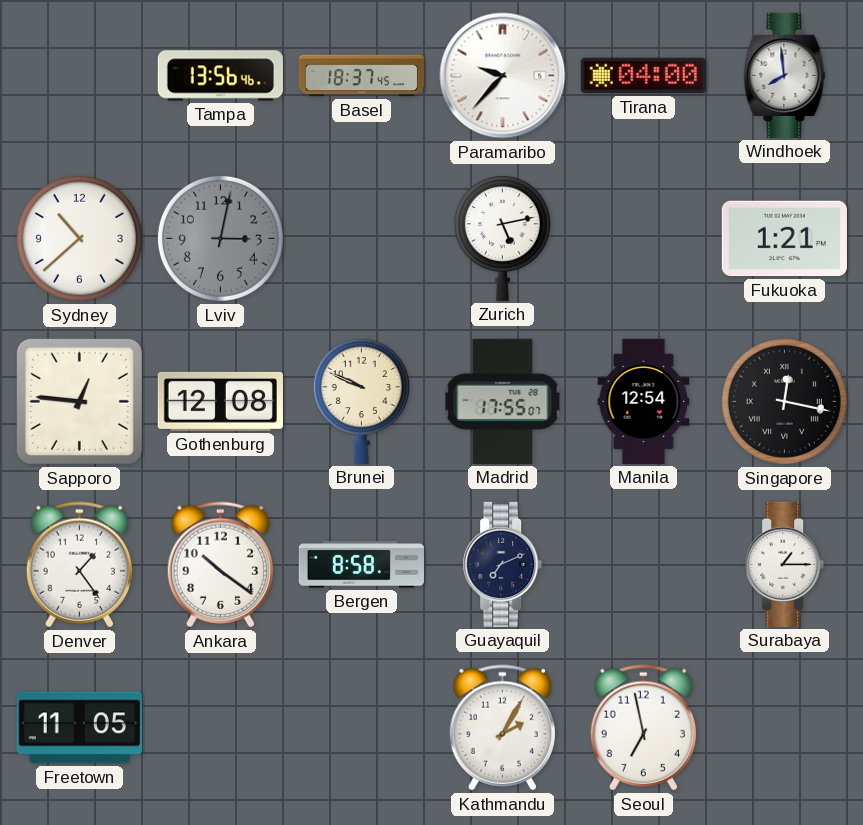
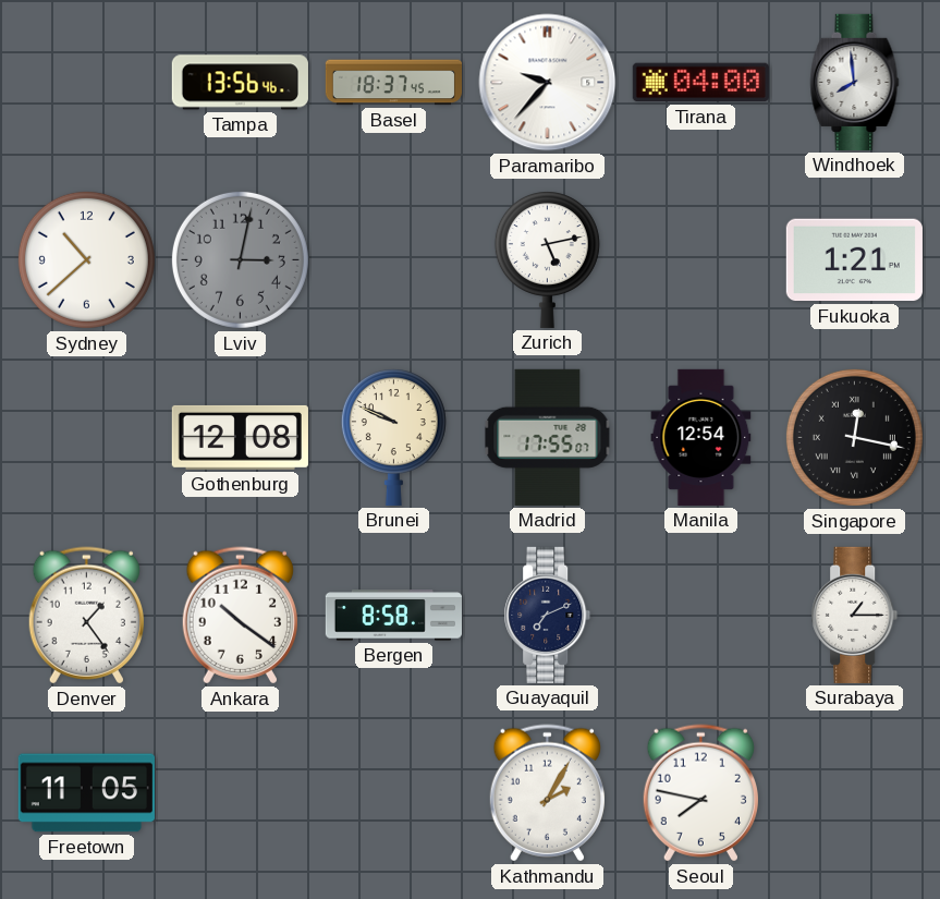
Sapporo: 12:46 -> none (79, 401)
Seoul: 6:58 -> 7:47 (700, 793)
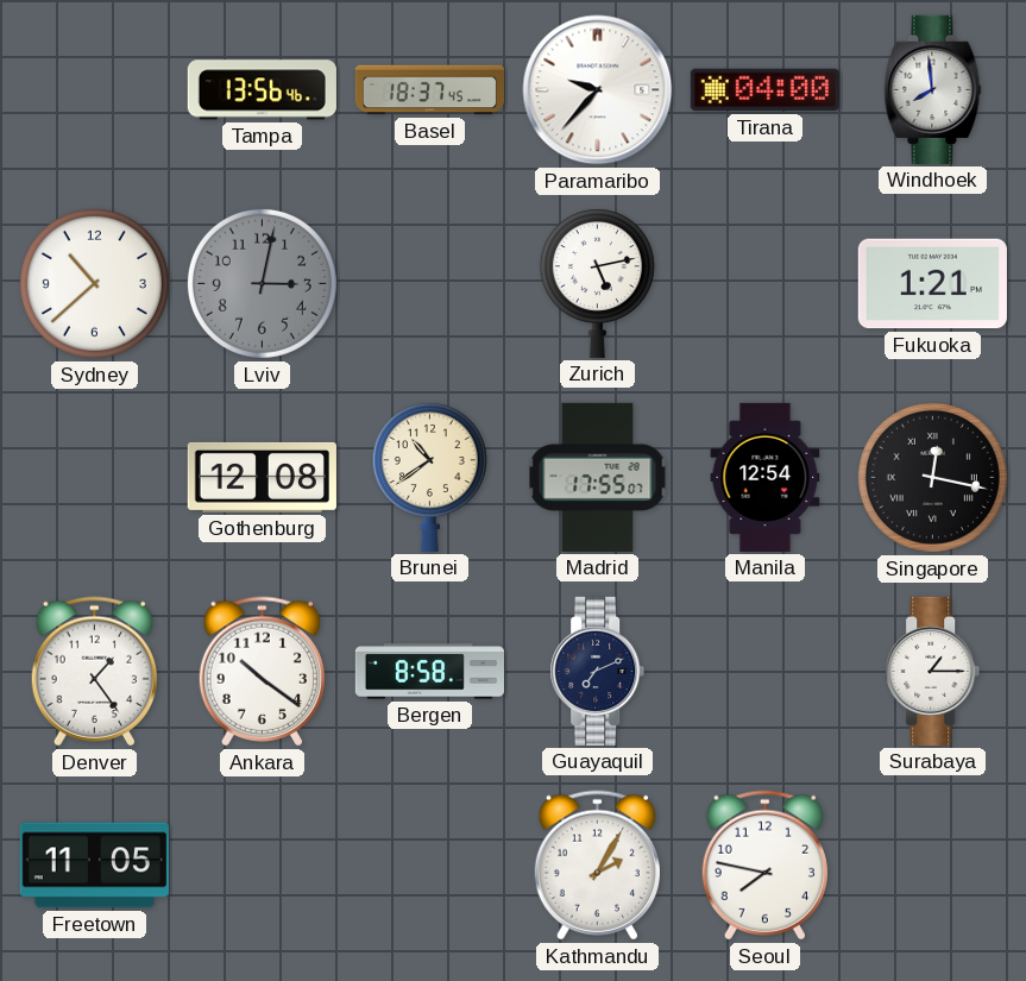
Brunei: 9:49 -> 10:39 (429, 478)
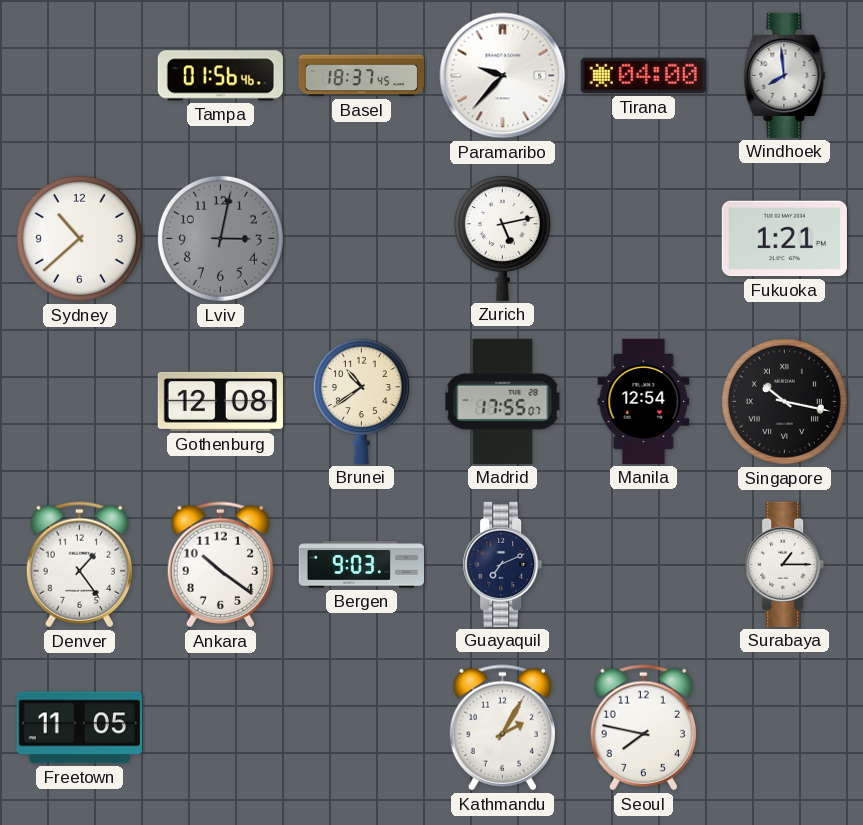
Tampa: 13:56 -> 01:56 (220, 76)
Singapore: 12:17 -> 10:17 (784, 401)
Bergen: 8:58 -> 9:03 (361, 565)
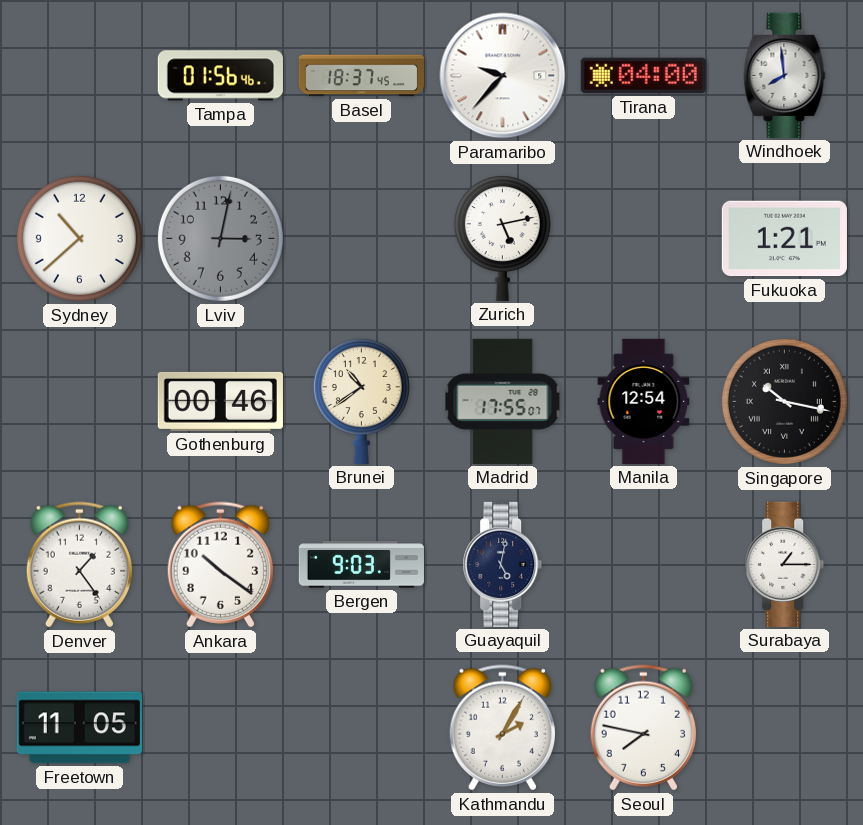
Gothenburg: 12:08 -> 00:46 (220, 401)
Guayaquil: 7:11 -> 5:02 (503, 564)
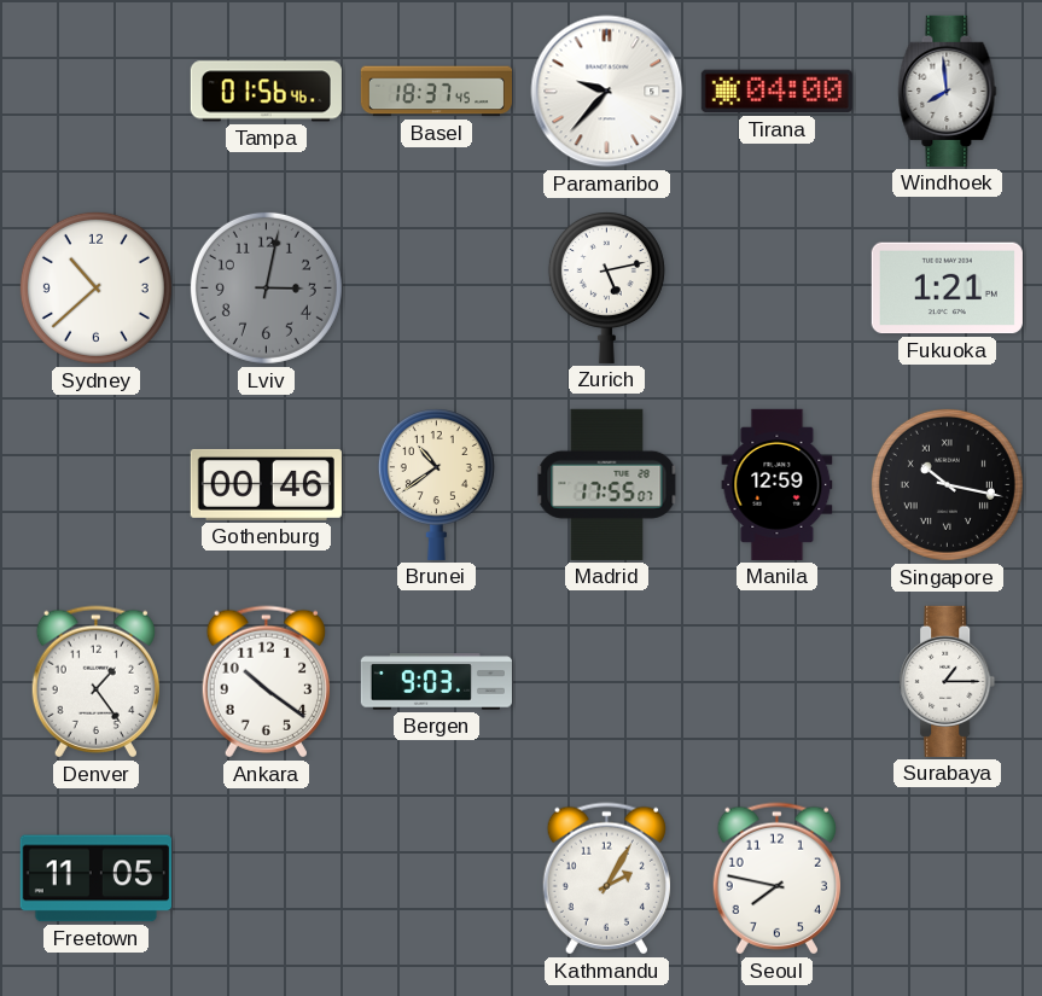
Manila: 12:54 -> 12:59 (778, 484)
Guayaquil: 5:02 -> none (503, 564)
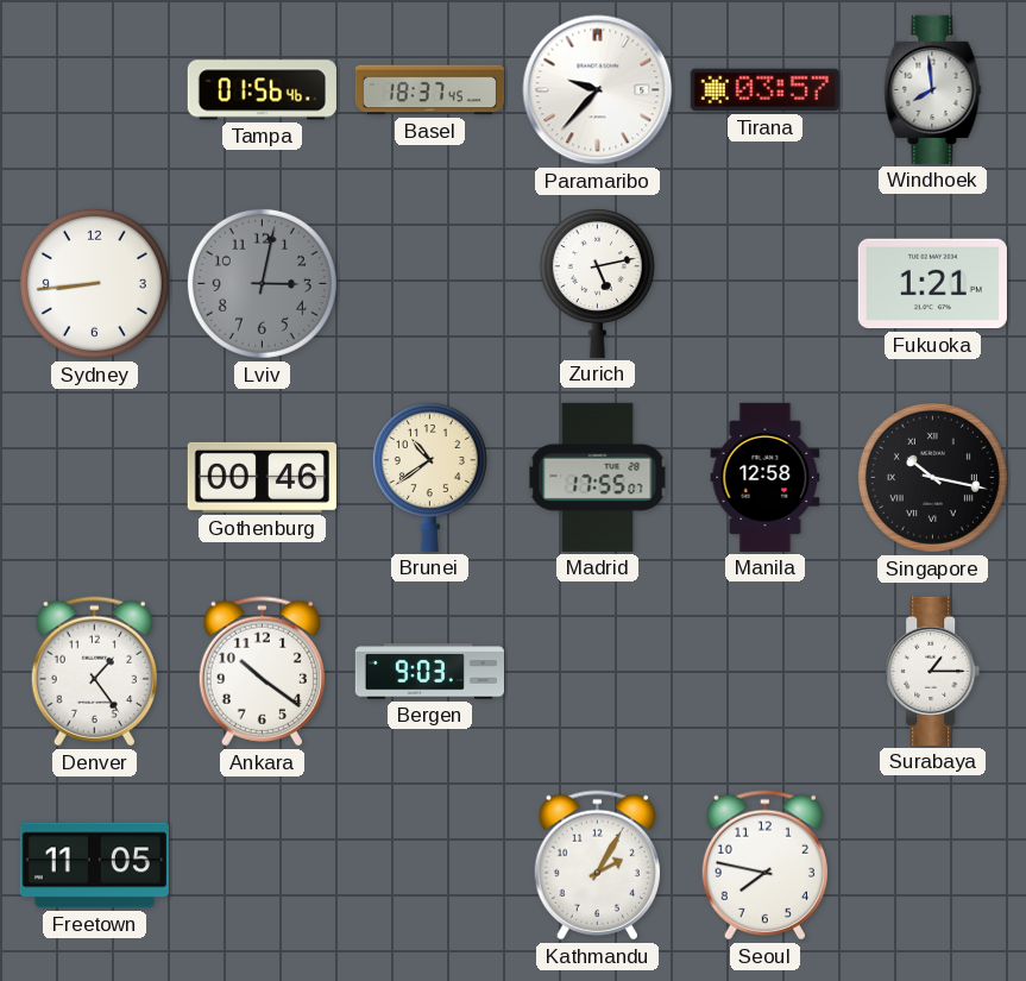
Tirana: 04:00 -> 03:57 (764, 90)
Sydney: 10:38 -> 8:44 (94, 283)
Manila: 12:59 -> 12:58 (766, 477)
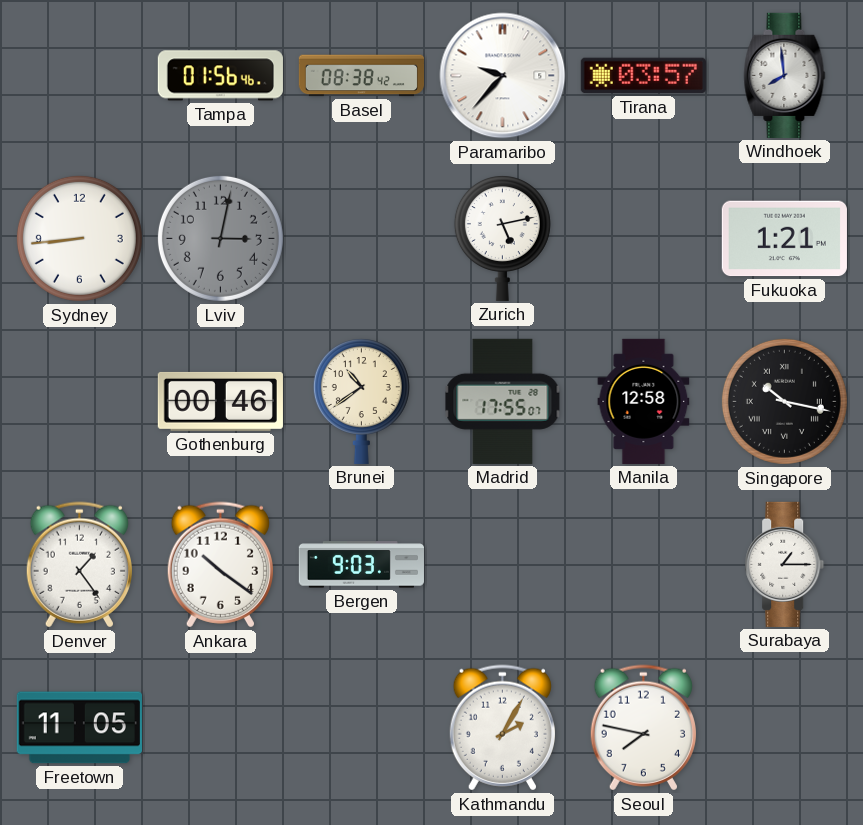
Basel: 18:37 -> 08:38 (361, 76)
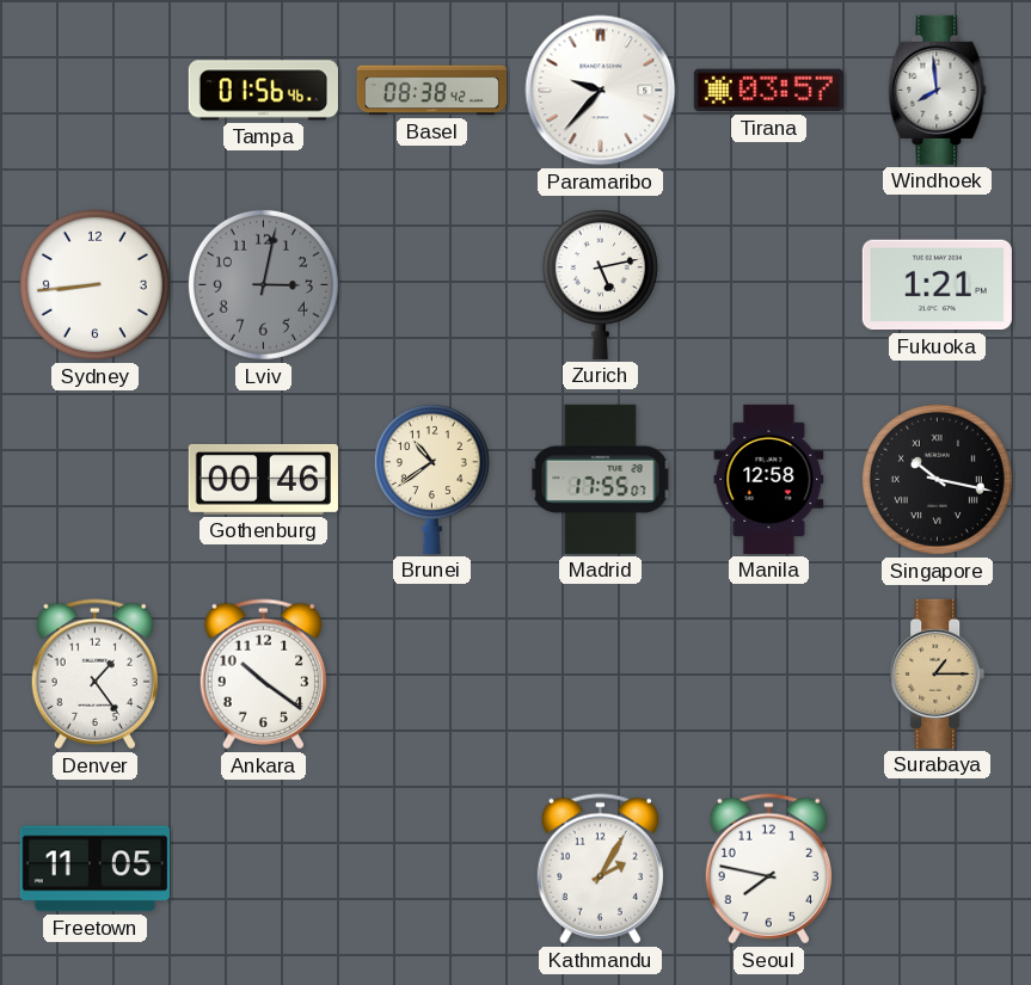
Bergen: 9:03 -> none (361, 565)
Surabaya dial: white -> champagne (938, 673)
